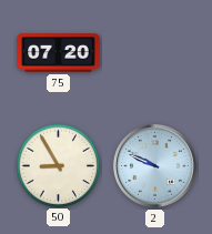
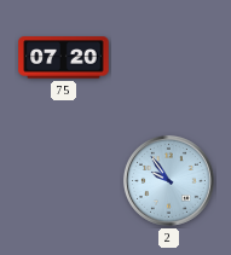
50: 8:55 -> none (58, 165)
2: 9:49 -> 9:54 (169, 181)
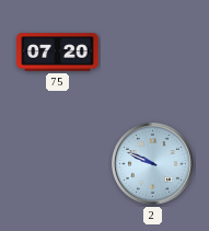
2: 9:54 -> 9:49 (153, 164)
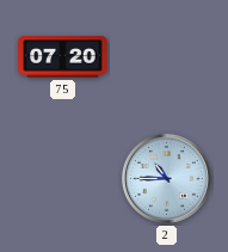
2: 9:49 -> 10:45 (167, 179)
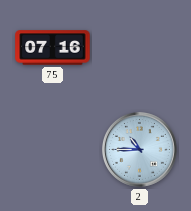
75: 07:20 -> 07:16 (53, 48)
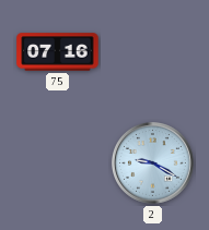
2: 10:45 -> 9:20 (153, 164)
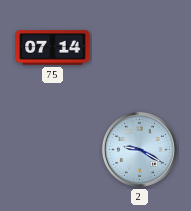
75: 07:16 -> 07:14 (53, 48)
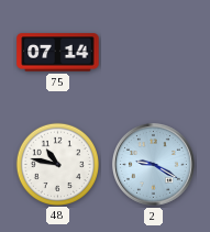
48: none -> 10:47 (57, 164)
